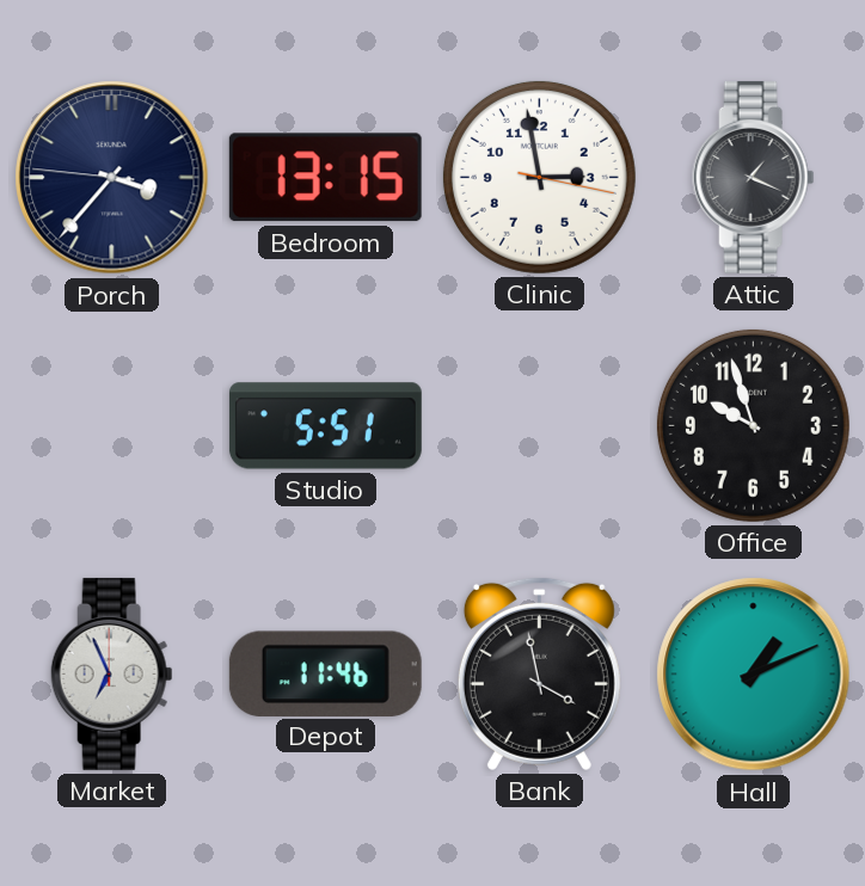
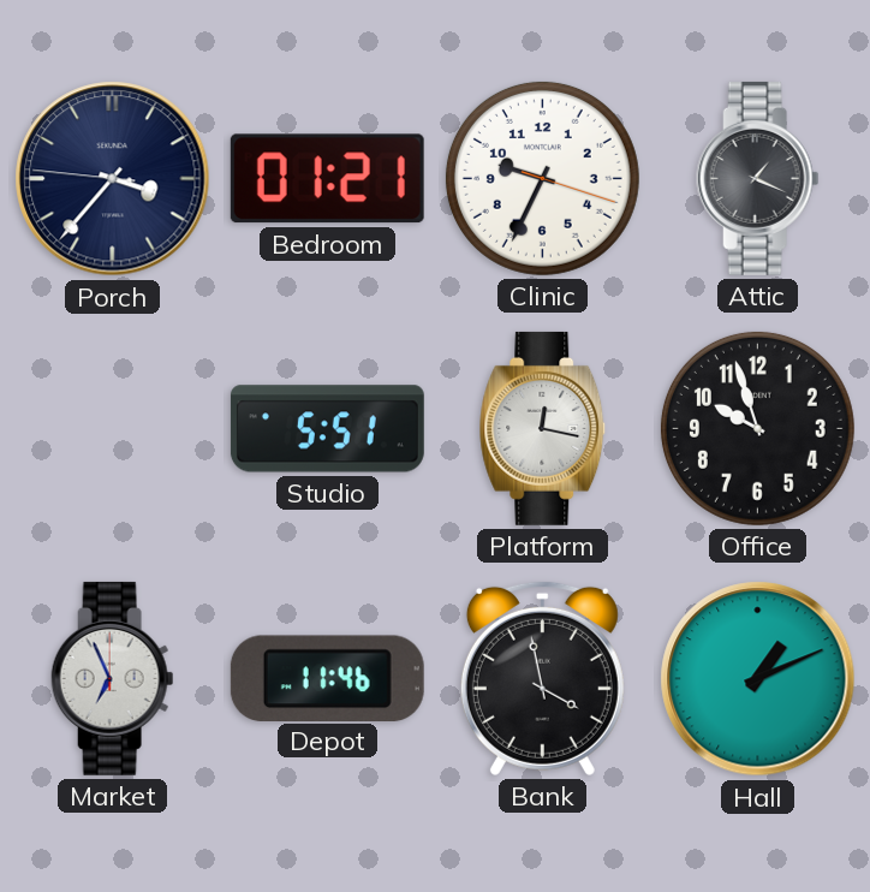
Bedroom: 13:15 -> 01:21 (327, 179)
Clinic: 2:58 -> 9:34 (542, 178)
Platform: none -> 12:17 (543, 428)
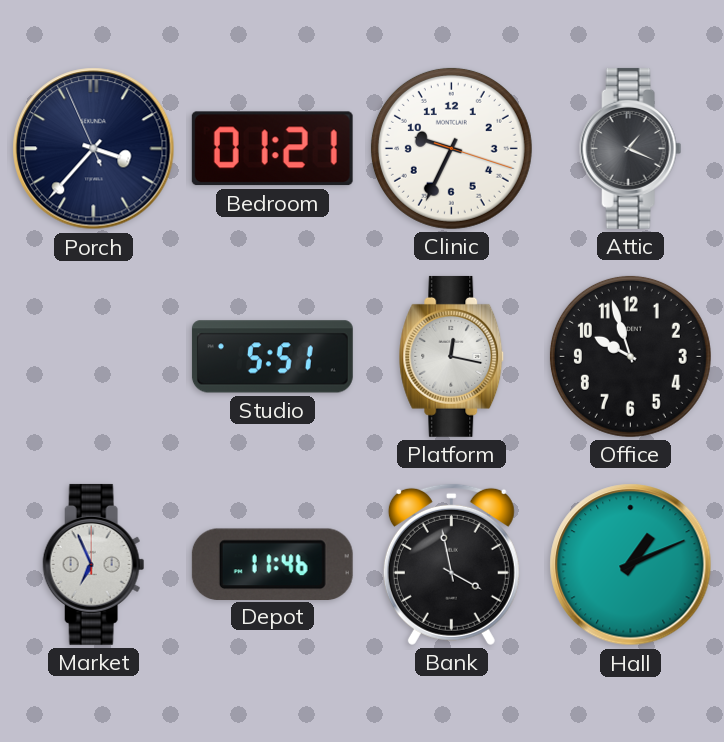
Porch: 3:36:46 -> 3:36:56 (94, 149)
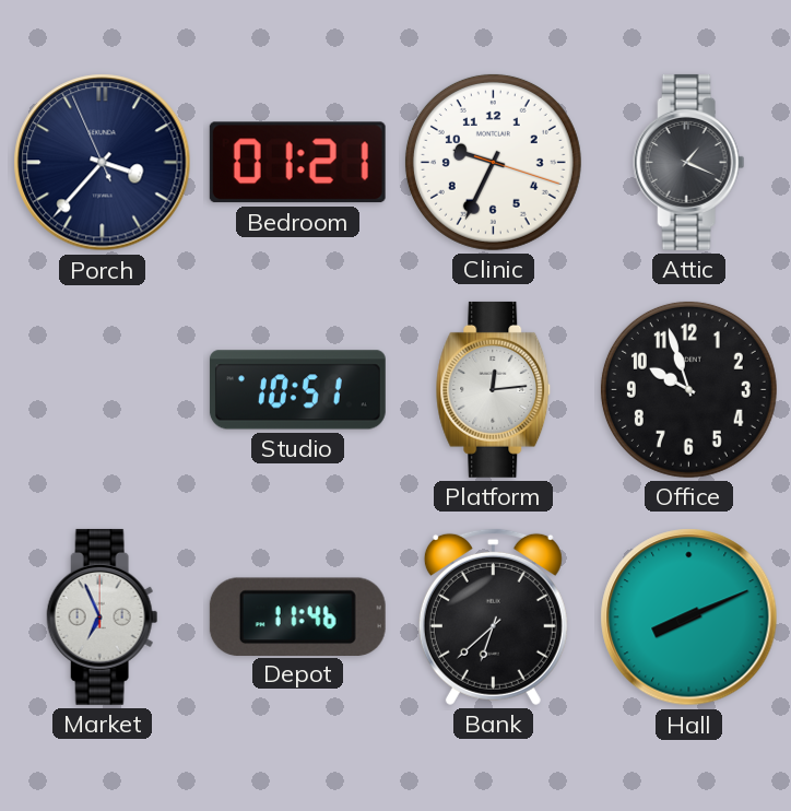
Studio: 5:51 -> 10:51 (297, 390)
Platform: 12:17 -> 12:14 (494, 389)
Bank: 3:58 -> 6:38 (493, 616)
Hall: 1:11 -> 8:11 (689, 618)
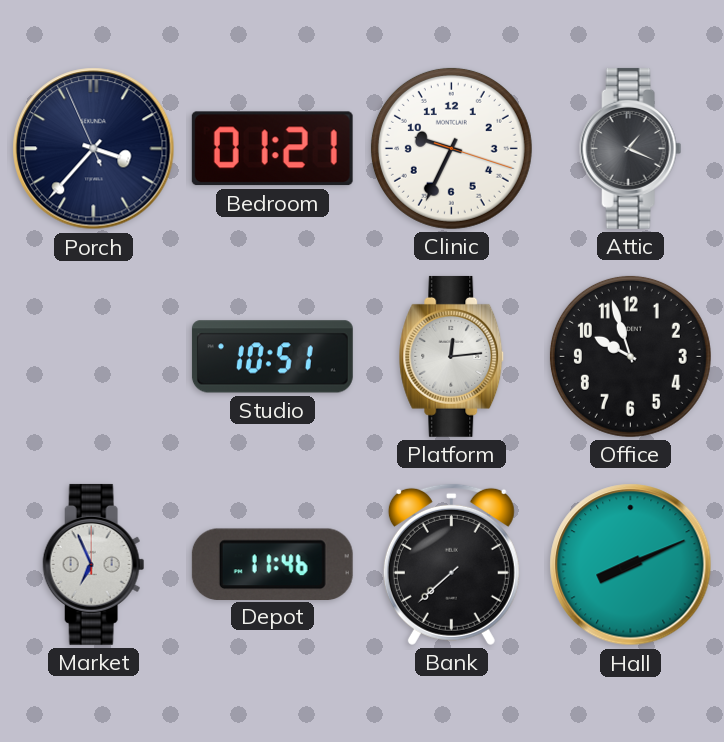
Bank: 6:38 -> 7:38 (451, 564)
